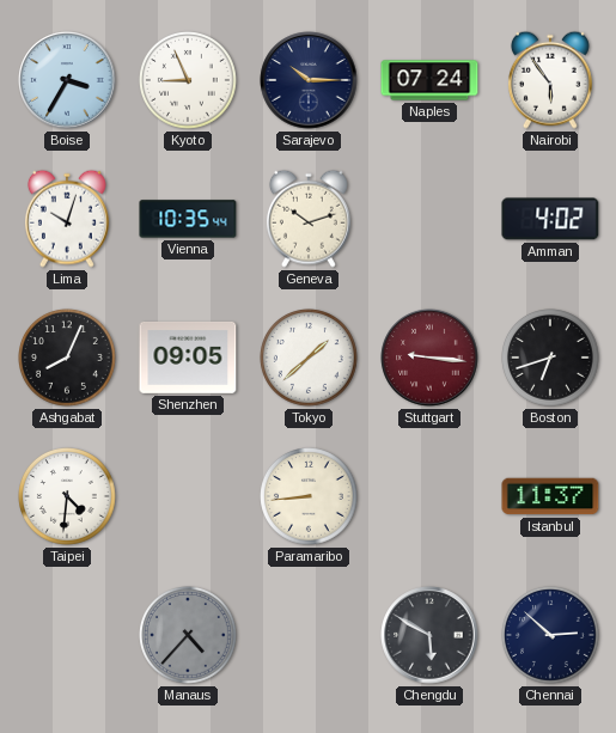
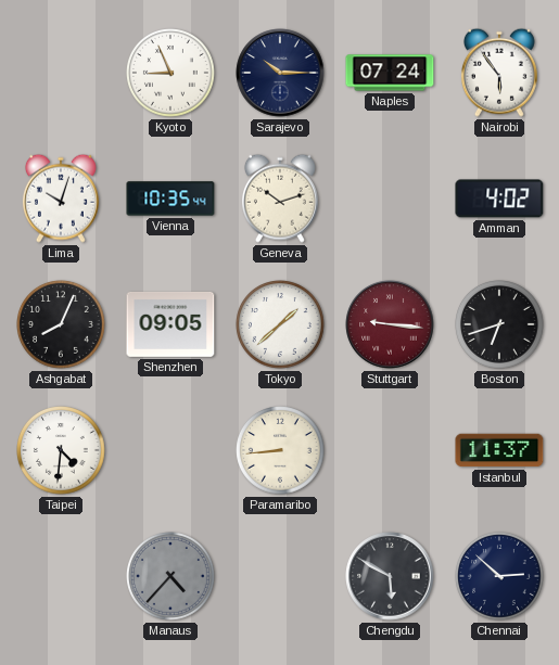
Boise: 3:35 -> none (67, 80)
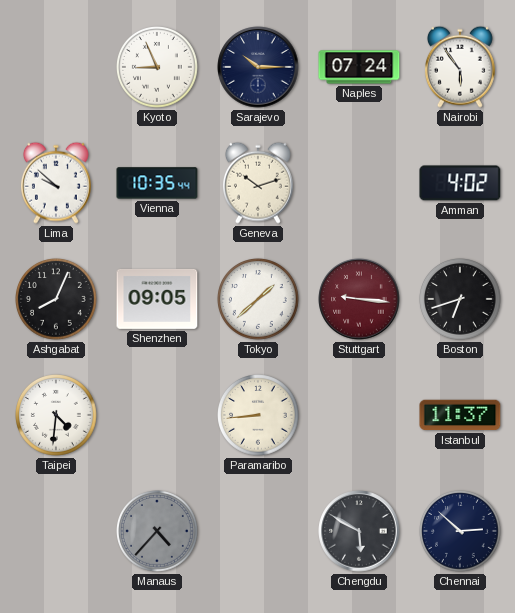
Lima: 10:03 -> 9:52 (56, 183)
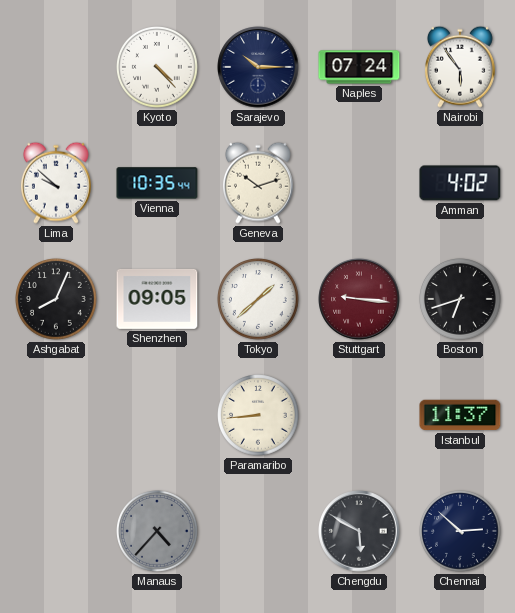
Kyoto: 8:56 -> 4:23 (158, 68)
Taipei: 4:31 -> none (57, 416)
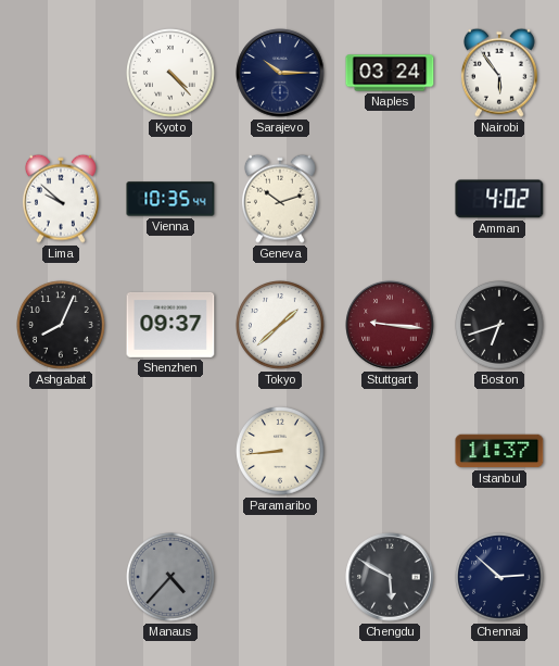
Naples: 07:24 -> 03:24 (390, 73)
Shenzhen: 09:05 -> 09:37 (170, 325)
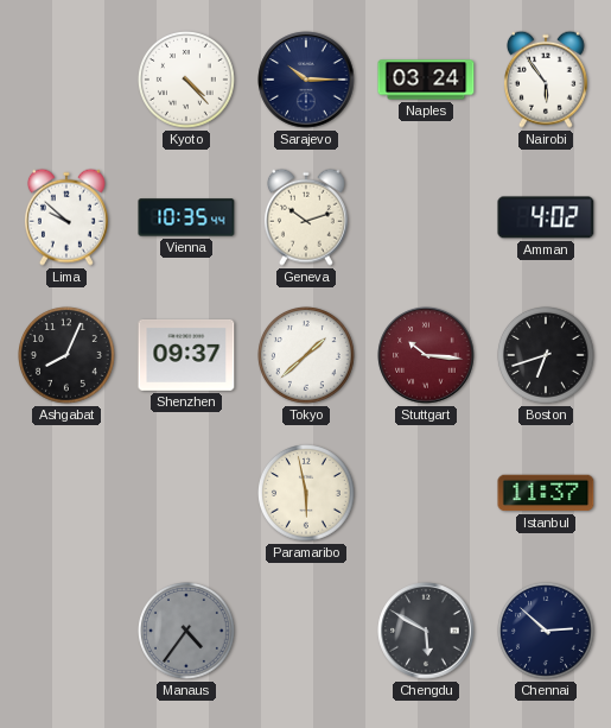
Stuttgart: 9:16 -> 10:16 (426, 355)
Paramaribo: 8:44 -> 5:58 (307, 494)
Manaus: 4:37 -> 4:36 (187, 632)
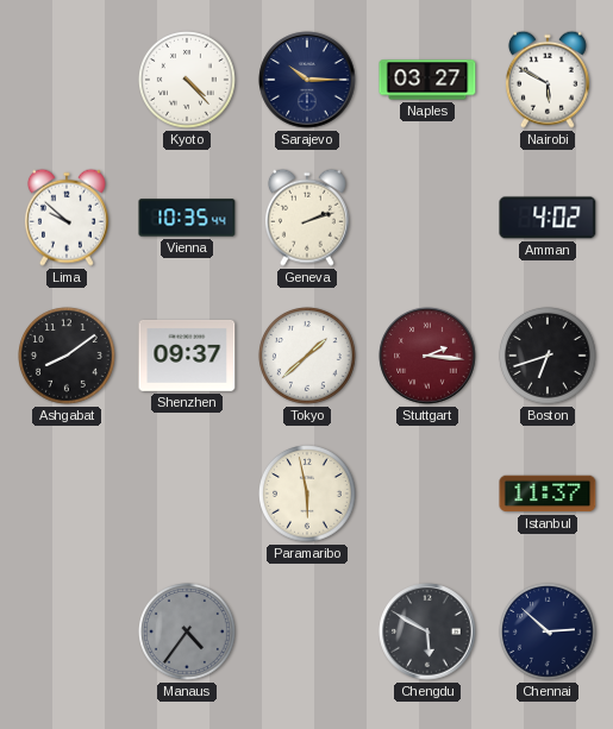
Naples: 03:24 -> 03:27 (427, 80)
Nairobi: 5:54 -> 5:50 (548, 80)
Geneva: 10:12 -> 2:12 (307, 218)
Ashgabat: 8:04 -> 8:09 (68, 357)
Stuttgart: 10:16 -> 2:16 (427, 356)
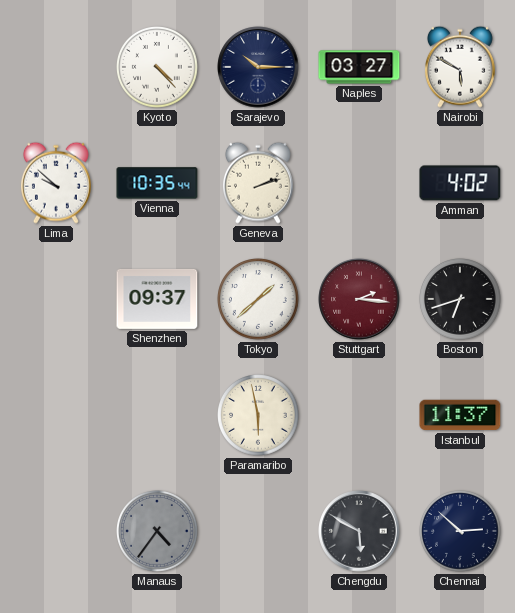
Ashgabat: 8:09 -> none (68, 357)
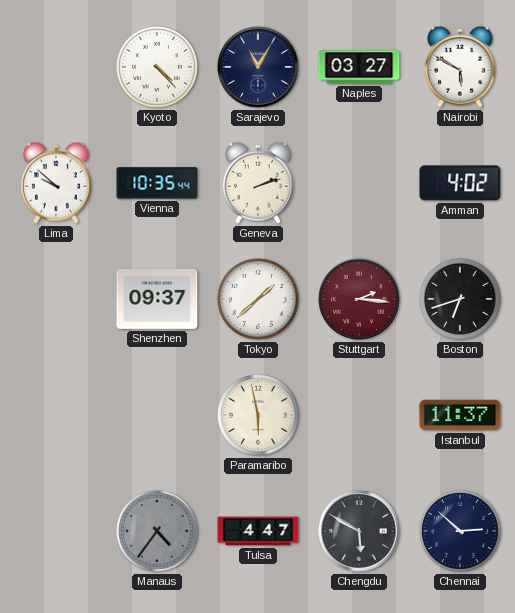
Sarajevo: 10:15 -> 11:05 (258, 67)
Tulsa: none -> 4:47 (258, 531)
